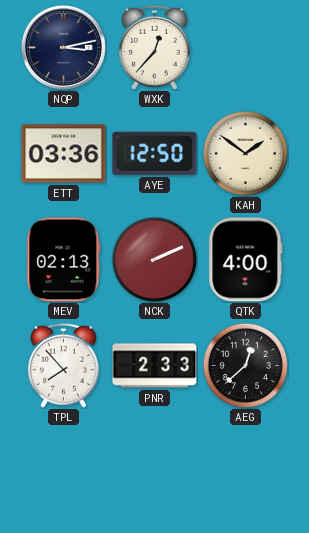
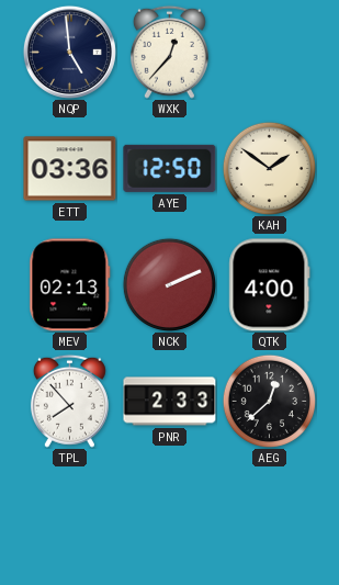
NQP: 3:13 -> 4:59 (69, 52)
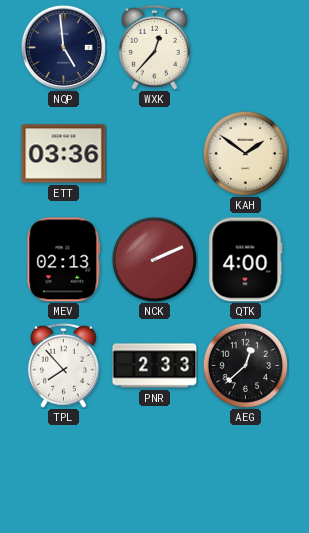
AYE: 12:50 -> none (170, 168)
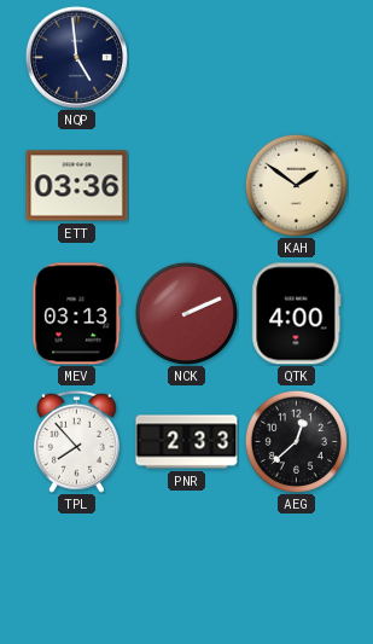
WXK: 12:37 -> none (154, 47)
MEV: 02:13 -> 03:13 (77, 314)
